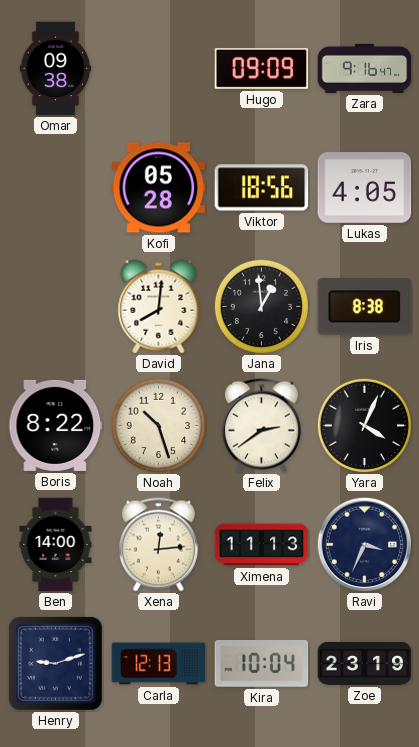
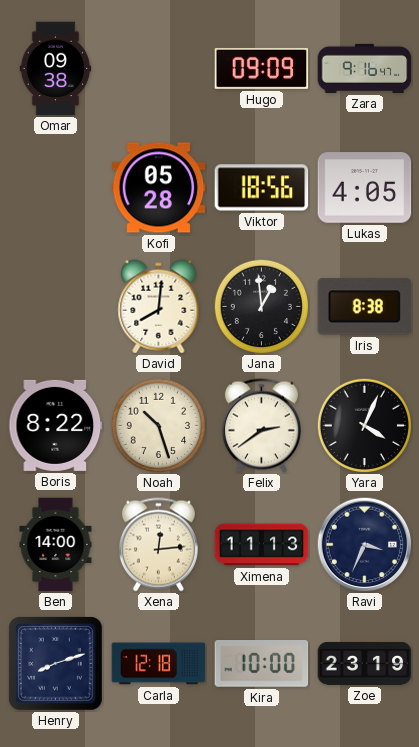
Henry: 9:12 -> 8:12 (56, 664)
Carla: 12:13 -> 12:18 (159, 664)
Kira: 10:04 -> 10:00 (262, 664)
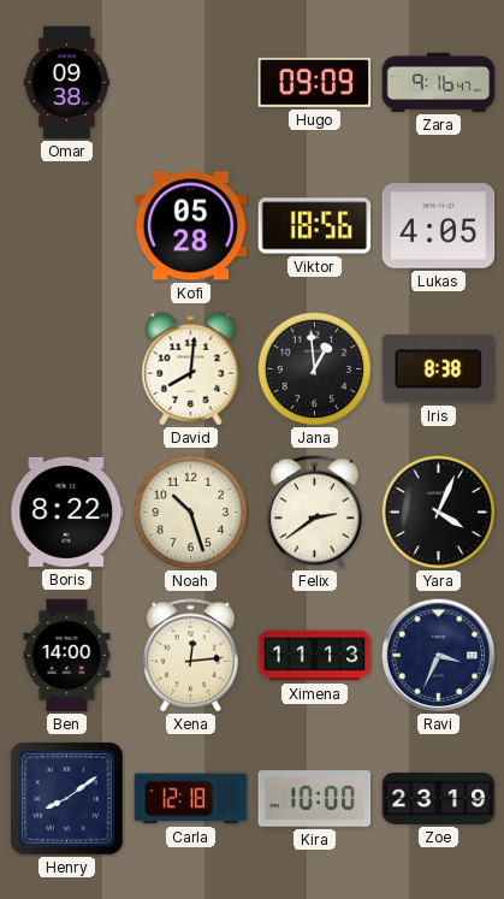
Henry: 8:12 -> 8:09 (67, 799)
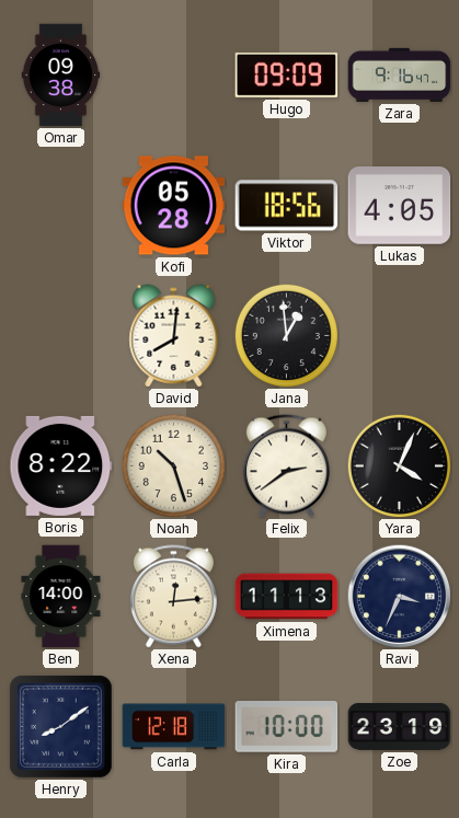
Iris: 8:38 -> none (439, 369)
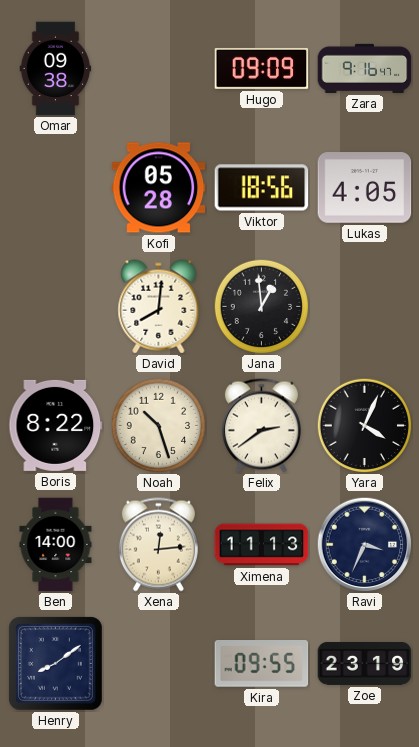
Carla: 12:18 -> none (174, 727)
Kira: 10:00 -> 09:55 (262, 664)
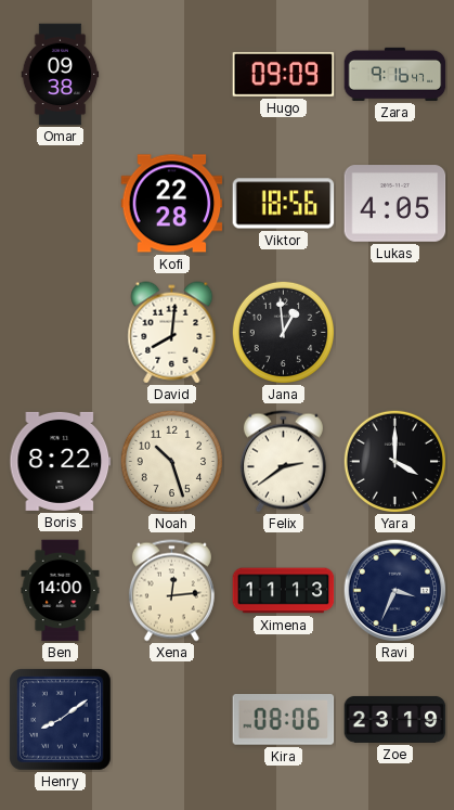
Kofi: 05:28 -> 22:28 (172, 204)
Yara: 4:04 -> 4:00 (394, 461)
Kira: 09:55 -> 08:06 (284, 720)
